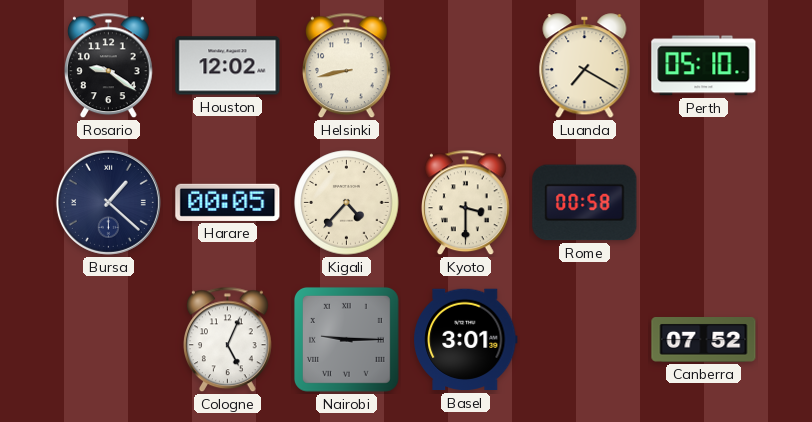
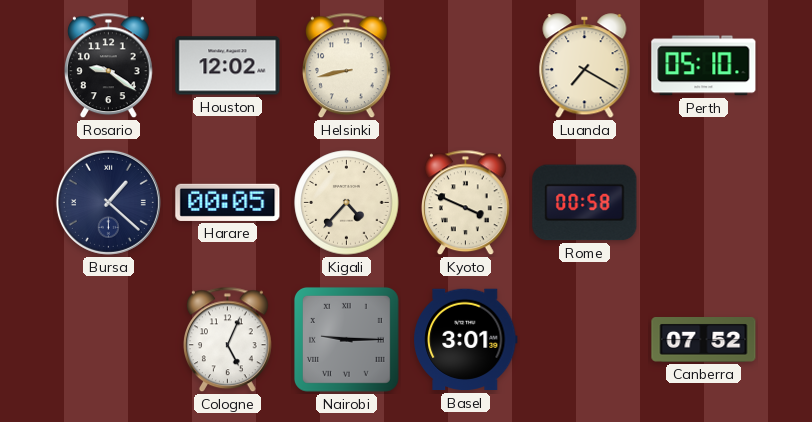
Kyoto: 3:30 -> 3:49 (466, 203)
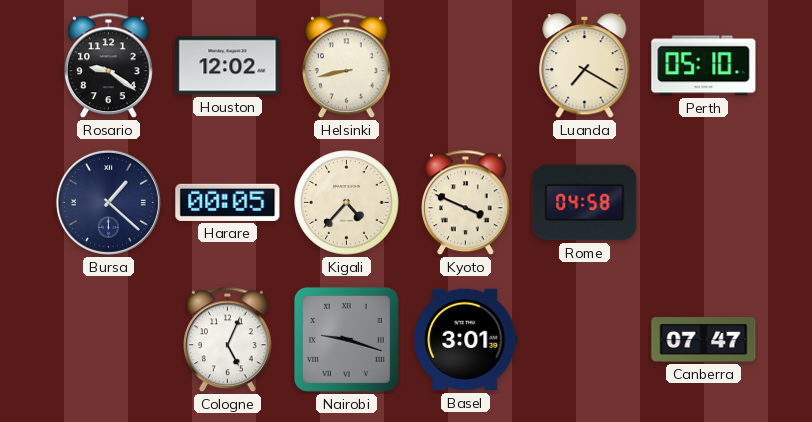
Rome: 00:58 -> 04:58 (585, 203)
Nairobi: 9:15 -> 9:18 (346, 339)
Canberra: 07:52 -> 07:47 (704, 340)
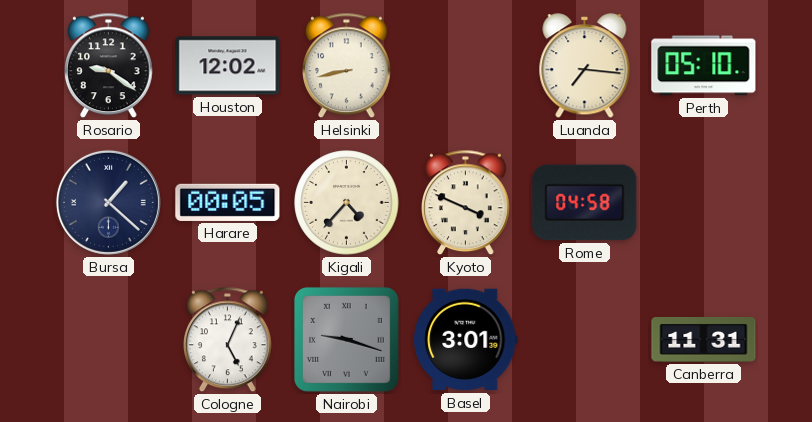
Luanda: 7:20 -> 7:16 (585, 66)
Canberra: 07:47 -> 11:31 (704, 340)
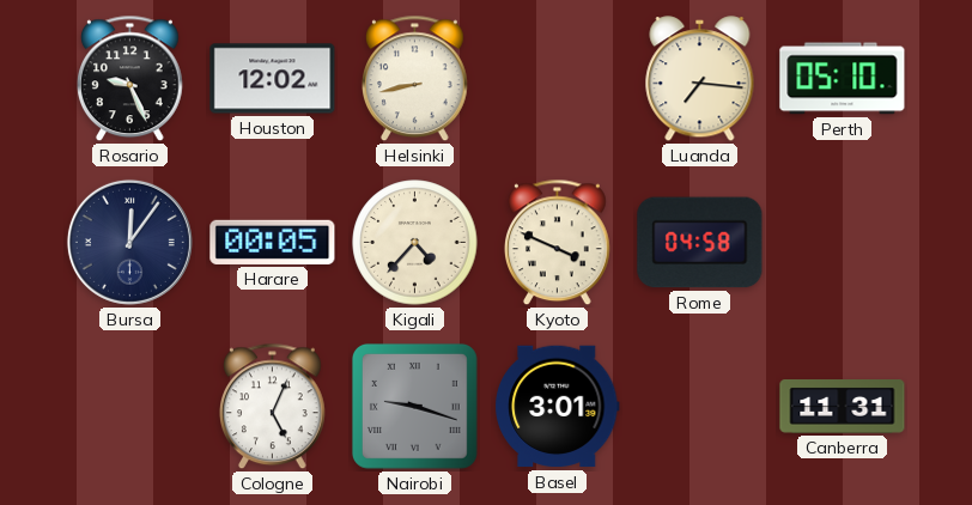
Rosario: 9:21 -> 9:26 (130, 79)
Bursa: 1:22 -> 12:06 (129, 242)
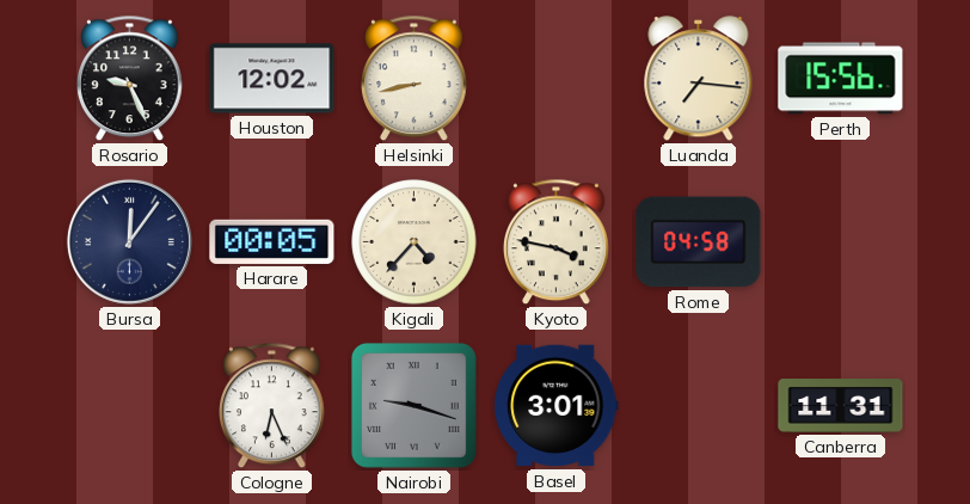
Perth: 05:10 -> 15:56 (841, 79)
Kyoto: 3:49 -> 3:47 (557, 242)
Cologne: 5:04 -> 6:26 (272, 406)
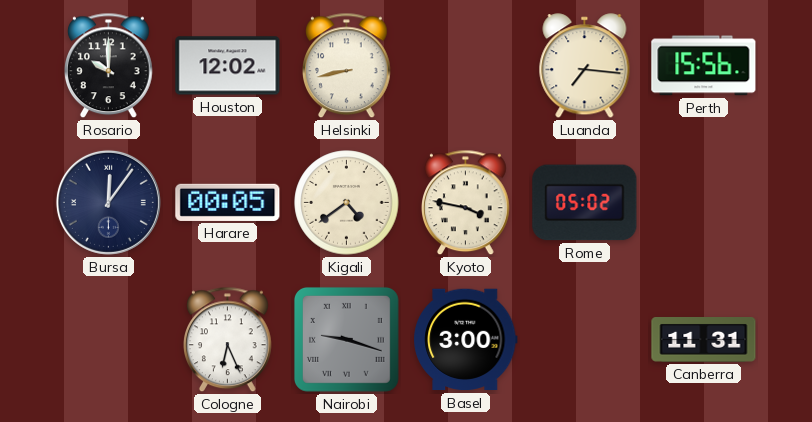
Rosario: 9:26 -> 10:00 (109, 66)
Kigali: 4:37 -> 4:39 (347, 203)
Rome: 04:58 -> 05:02 (585, 203)
Basel: 3:01 -> 3:00 (466, 340)
